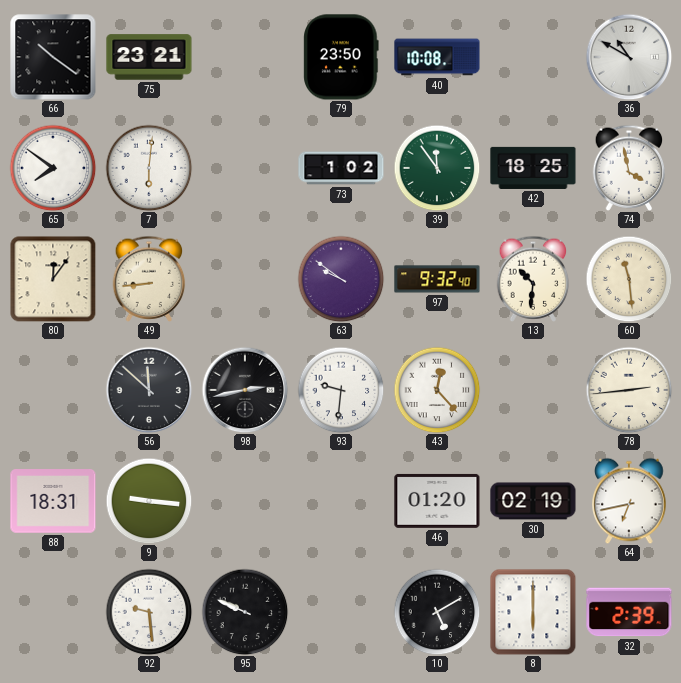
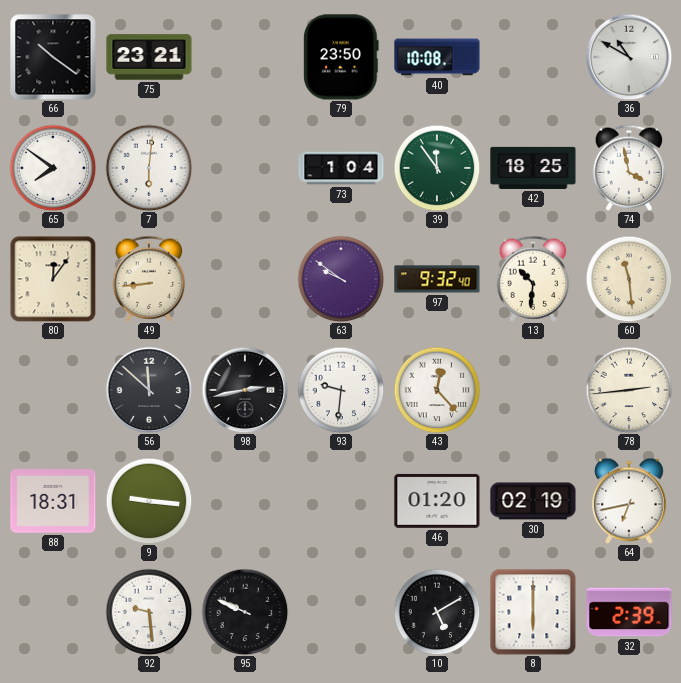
73: 1:02 -> 1:04 (341, 168)
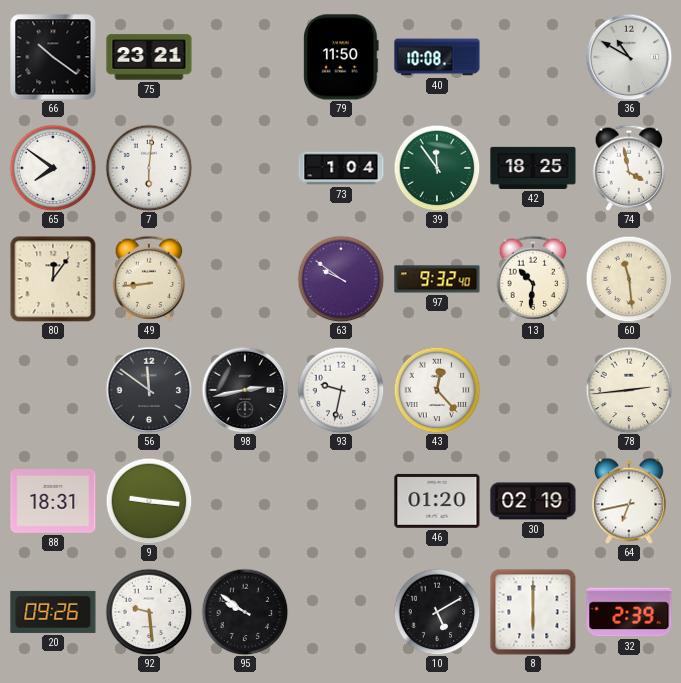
79: 23:50 -> 11:50 (341, 57)
56: 11:52 -> 11:51 (149, 390)
93: 9:31 -> 9:32 (341, 390)
20: none -> 09:26 (53, 612)
95: 9:49 -> 9:51 (245, 612)
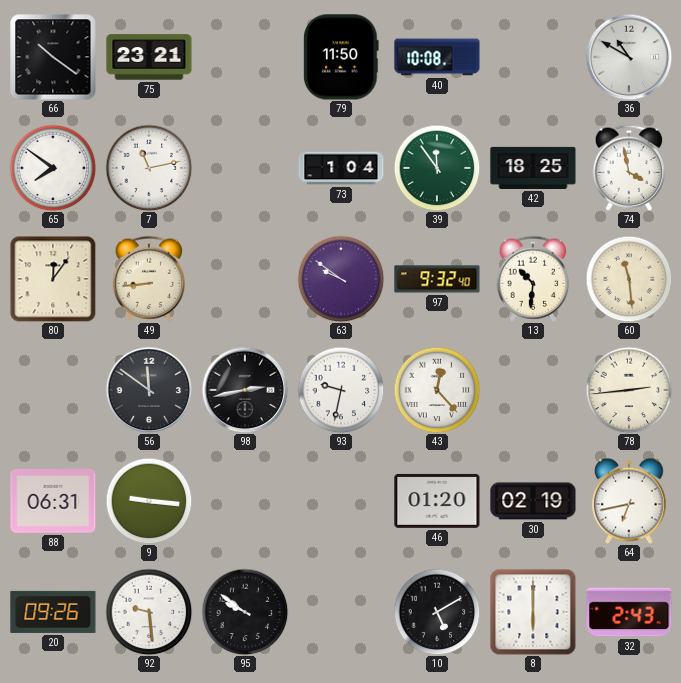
7: 6:01 -> 11:13 (149, 168)
88: 18:31 -> 06:31 (53, 502)
32: 2:39 -> 2:43 (629, 612)
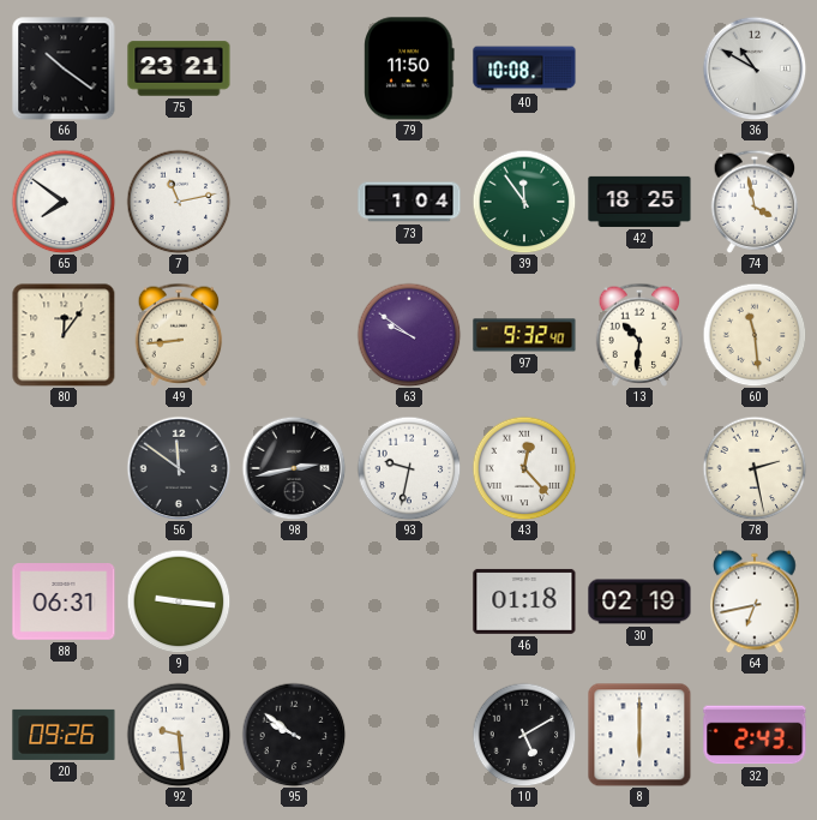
78: 2:44 -> 2:28 (755, 468)
46: 01:20 -> 01:18 (524, 601)
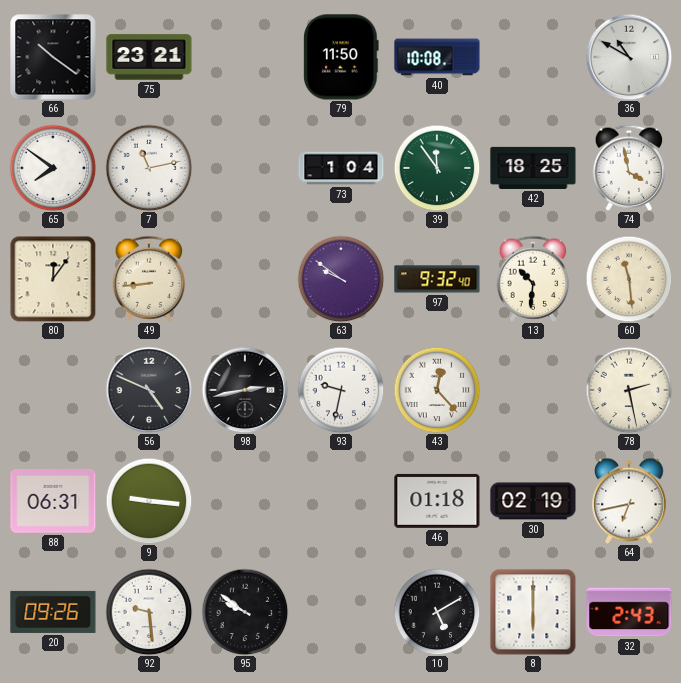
56: 11:51 -> 4:49 (149, 390)
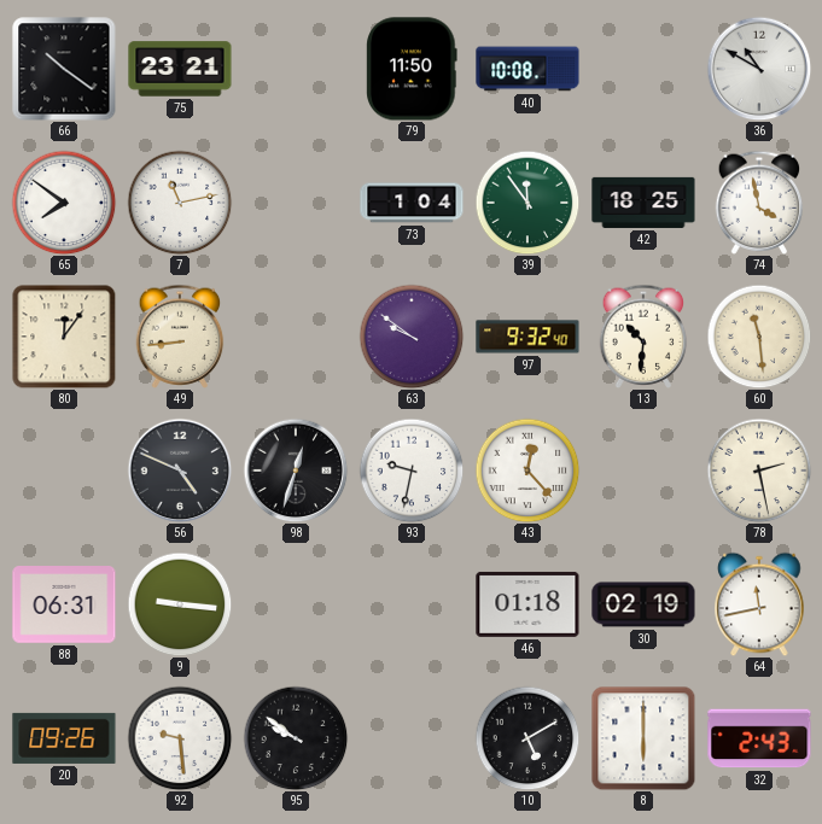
98: 2:43 -> 12:33 (296, 471)
64: 6:43 -> 11:43 (759, 604)
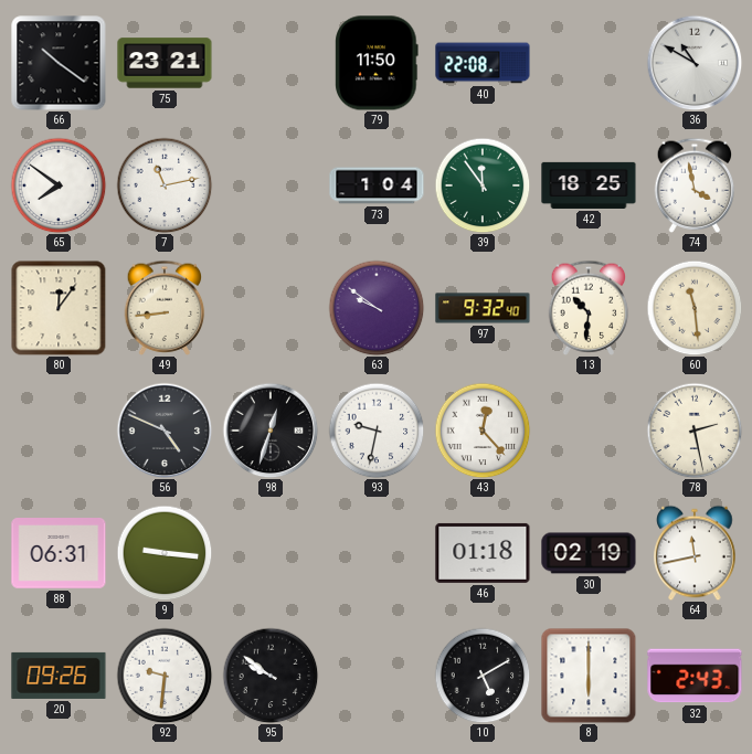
40: 10:08 -> 22:08 (483, 63)
92: 9:29 -> 9:31 (165, 676)
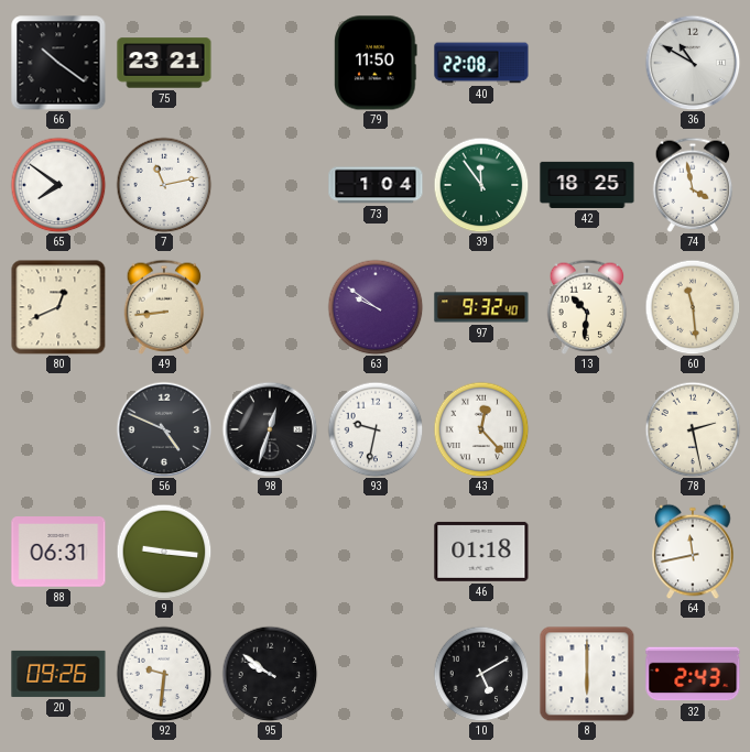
80: 12:06 -> 12:41 (58, 307)
30: 02:19 -> none (589, 553)
